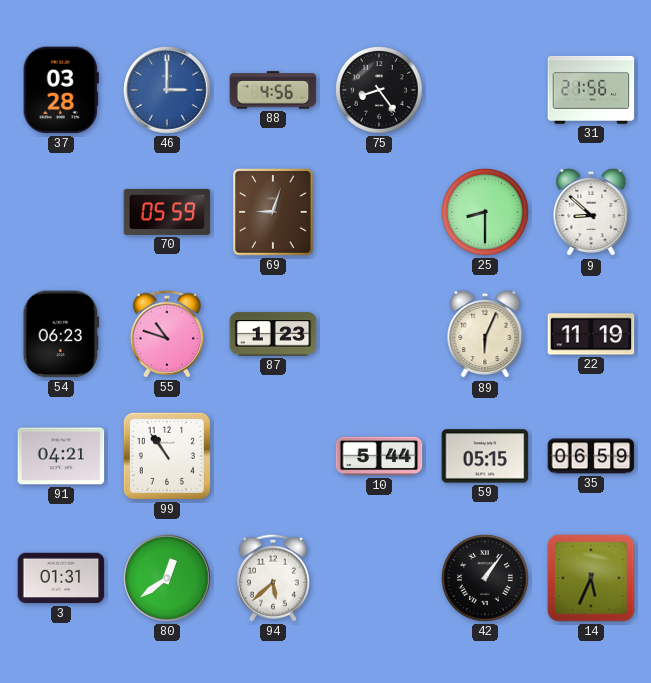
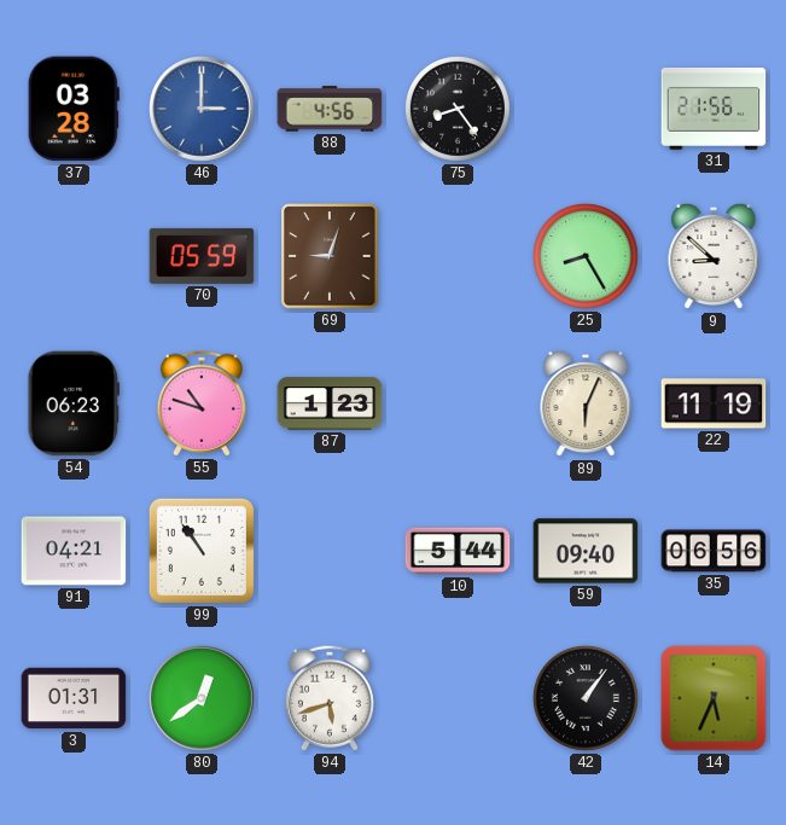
25: 8:30 -> 8:25 (587, 257)
59: 05:15 -> 09:40 (586, 551)
35: 06:59 -> 06:56 (714, 551)
94: 5:38 -> 5:42 (330, 698)
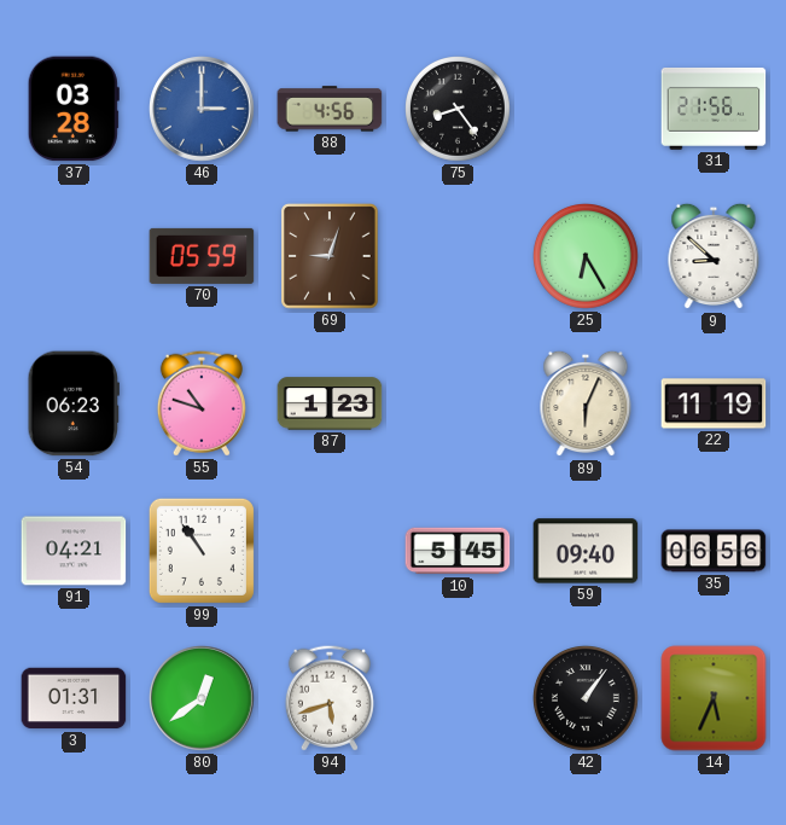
25: 8:25 -> 6:25 (587, 257)
10: 5:44 -> 5:45 (458, 551)
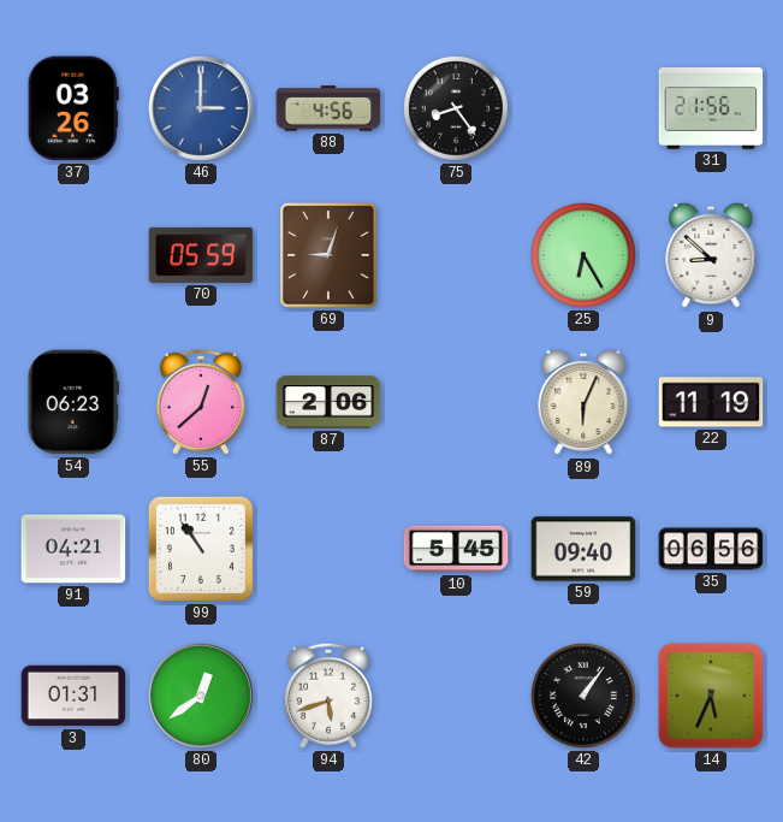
37: 03:28 -> 03:26 (73, 108)
55: 10:48 -> 12:38 (201, 402)
87: 1:23 -> 2:06 (328, 402)
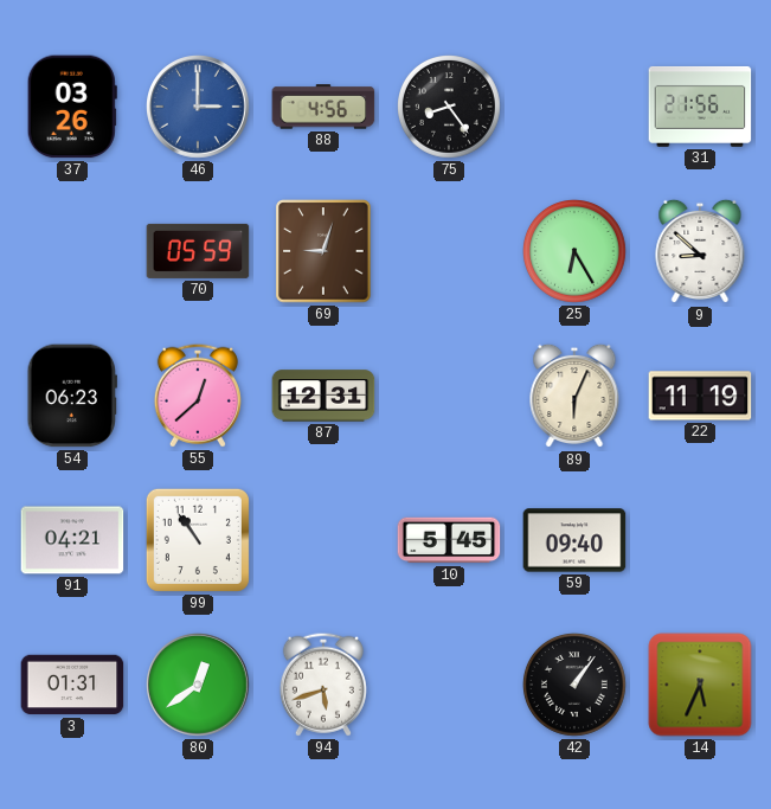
87: 2:06 -> 12:31 (323, 396)
35: 06:56 -> none (711, 549)
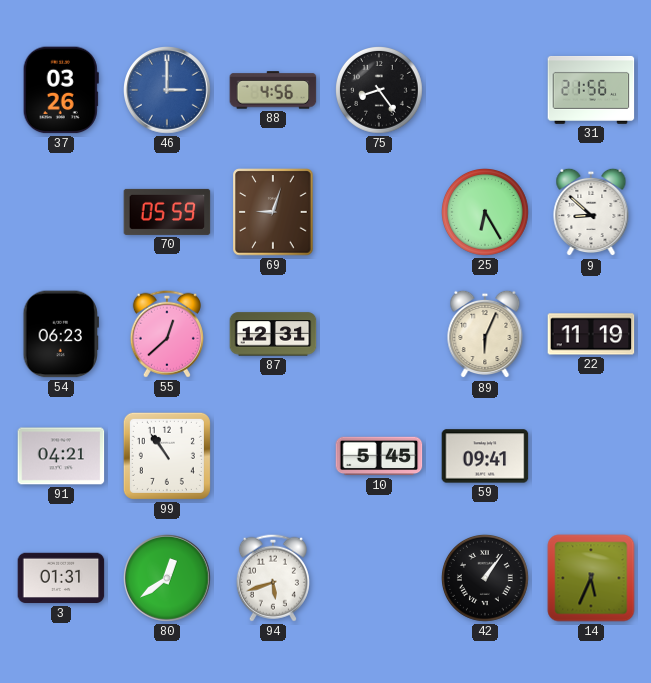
59: 09:40 -> 09:41 (485, 456)
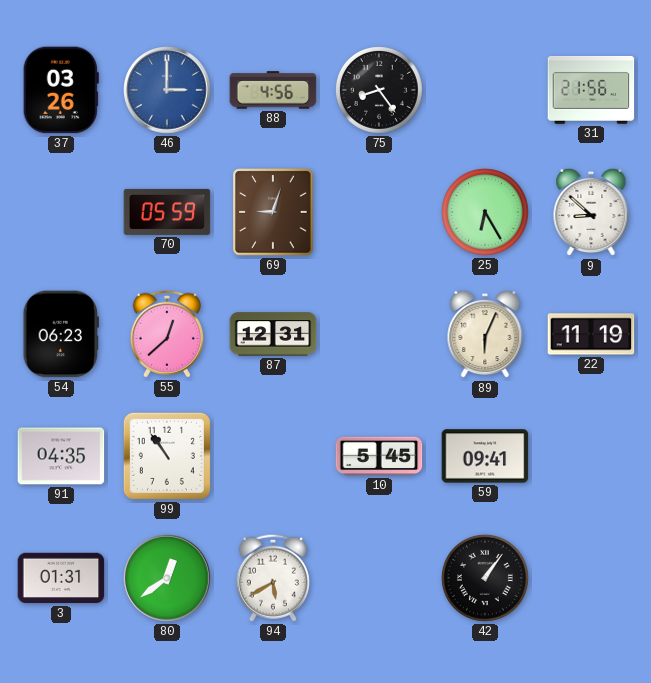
91: 04:21 -> 04:35 (61, 456)
94: 5:42 -> 5:40 (273, 578)
14: 5:34 -> none (591, 578)
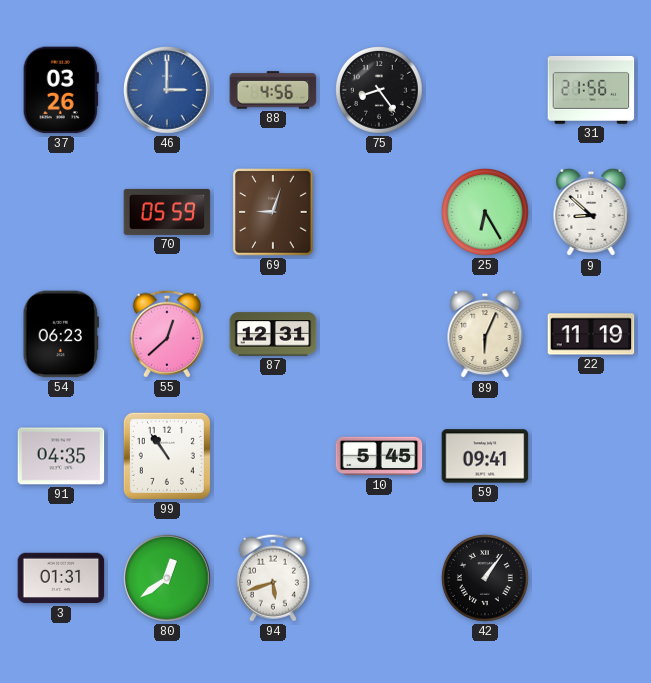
94: 5:40 -> 5:42 (273, 578)
